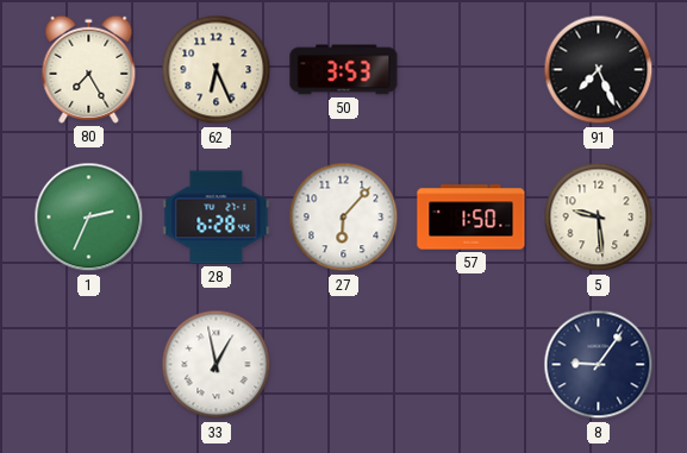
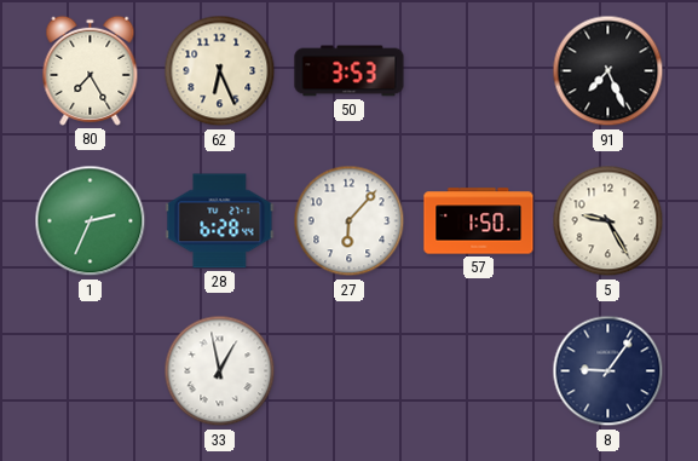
5: 9:29 -> 9:25 (608, 221)
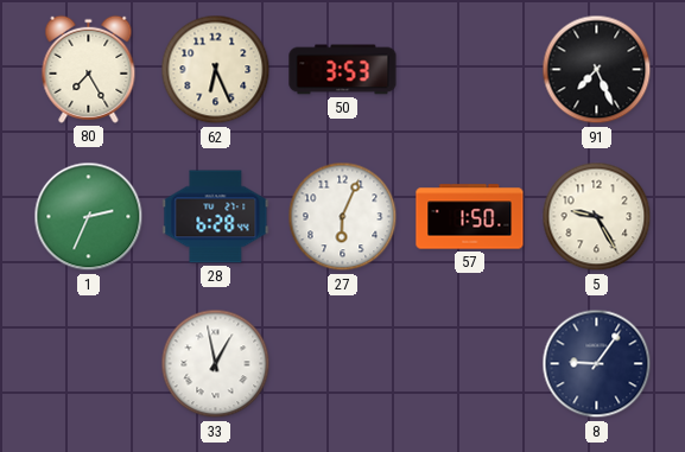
27: 6:07 -> 6:04 (343, 217)
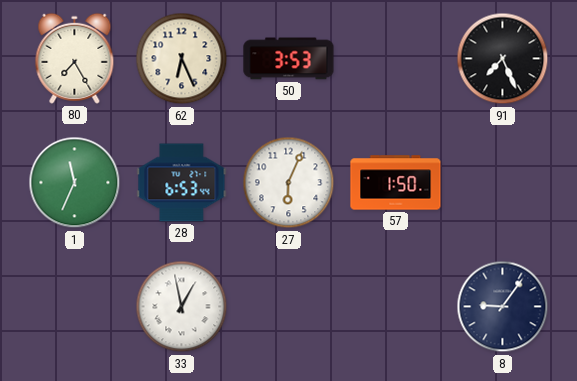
1: 2:34 -> 11:34 (75, 183)
28: 6:28 -> 6:53 (182, 183)
5: 9:25 -> none (597, 217)
